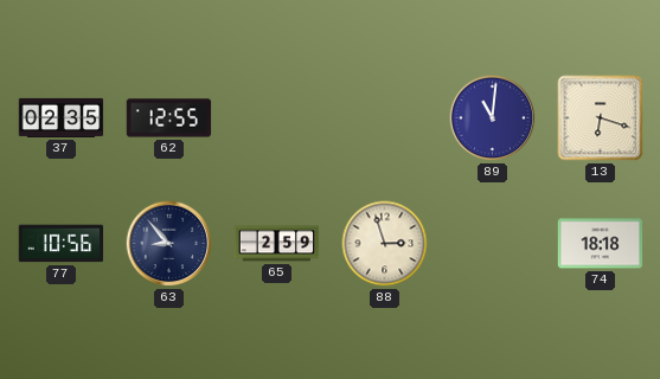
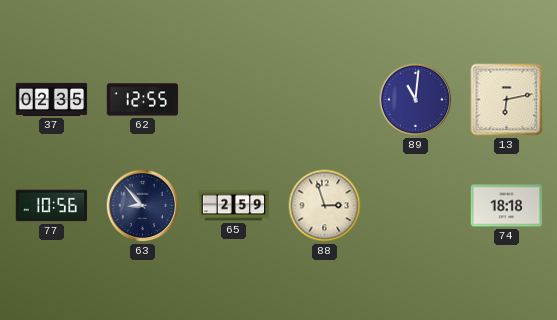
13: 6:18 -> 6:13 (507, 100)
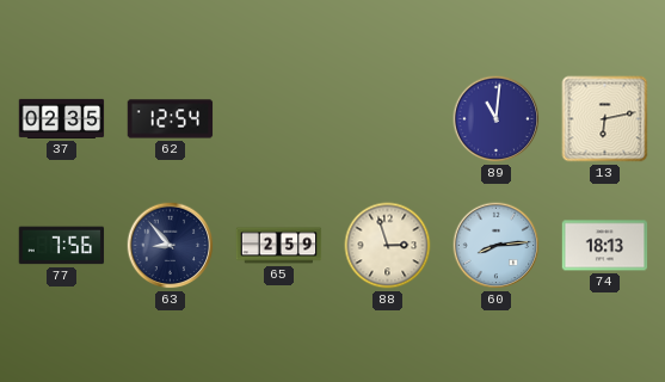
62: 12:55 -> 12:54 (171, 119)
77: 10:56 -> 7:56 (62, 246)
60: none -> 8:14 (497, 246)
74: 18:18 -> 18:13 (605, 246)
